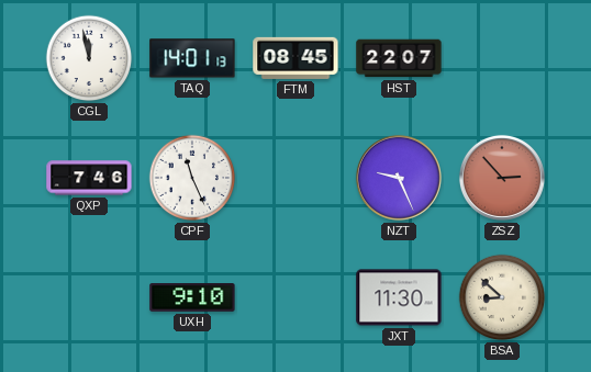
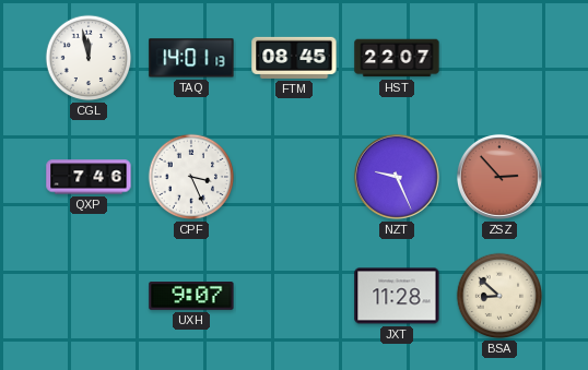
CPF: 11:26 -> 3:26 (191, 177)
UXH: 9:10 -> 9:07 (191, 297)
JXT: 11:30 -> 11:28 (397, 296)
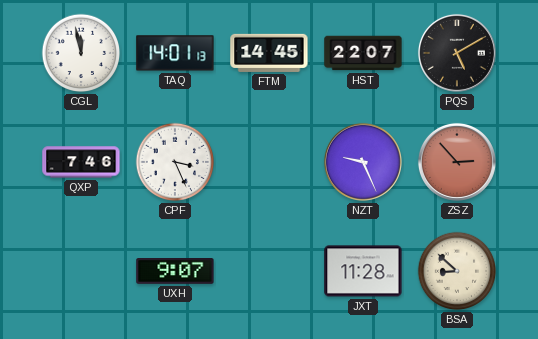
FTM: 08:45 -> 14:45 (269, 53)
PQS: none -> 5:10 (457, 53)
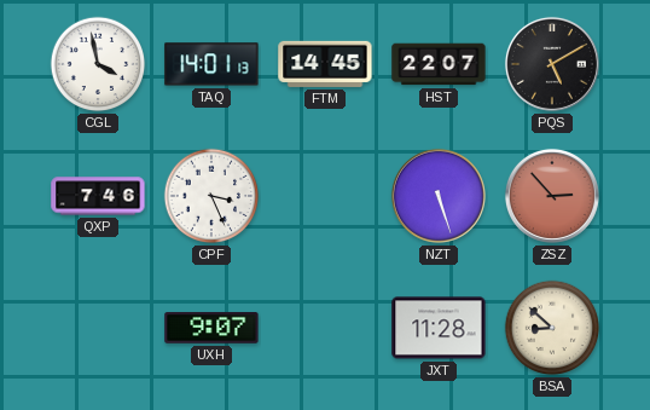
CGL: 11:58 -> 3:58 (98, 64)
NZT: 9:26 -> 5:27 (439, 196)
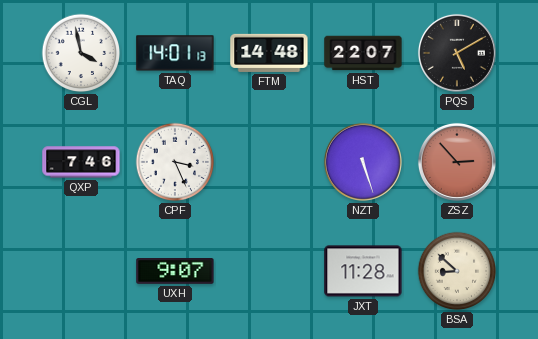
FTM: 14:45 -> 14:48 (269, 53)
